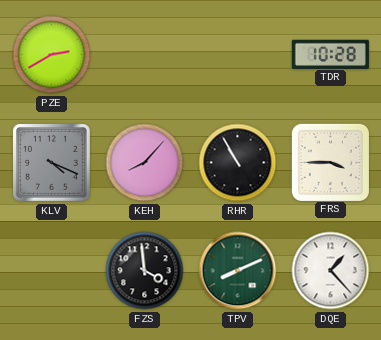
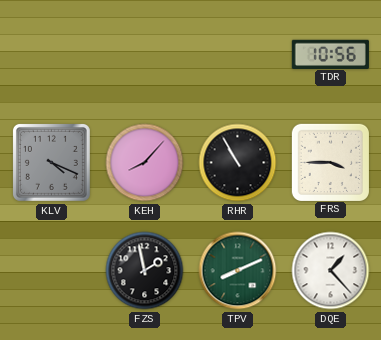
PZE: 2:40 -> none (52, 55)
TDR: 10:28 -> 10:56 (330, 54)
FZS: 3:59 -> 1:58 (145, 271)
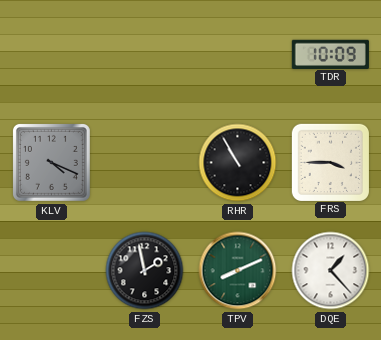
TDR: 10:56 -> 10:09 (330, 54)
KEH: 8:07 -> none (145, 163)
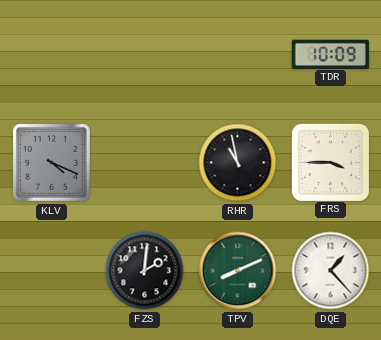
RHR: 10:55 -> 10:58 (238, 163)
FZS: 1:58 -> 2:01 (145, 271)
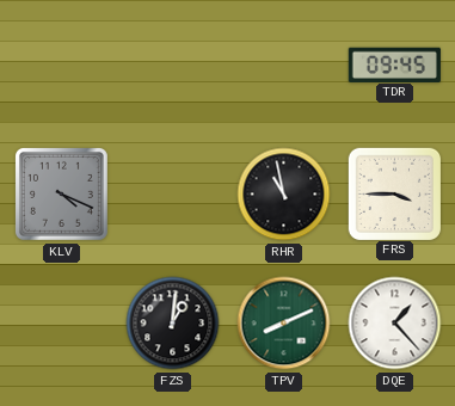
TDR: 10:09 -> 09:45 (394, 64)
FZS: 2:01 -> 1:01 (173, 324)
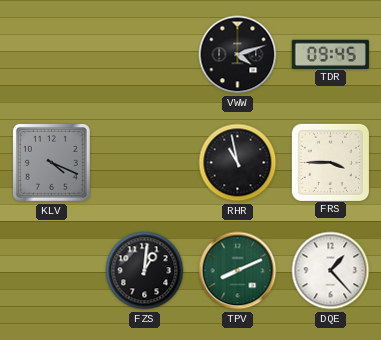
VWW: none -> 4:12 (238, 55)
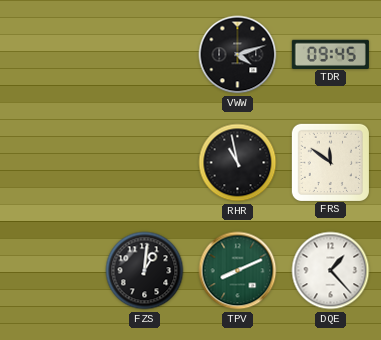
KLV: 4:19 -> none (51, 162)
FRS: 3:45 -> 11:51 (330, 162)
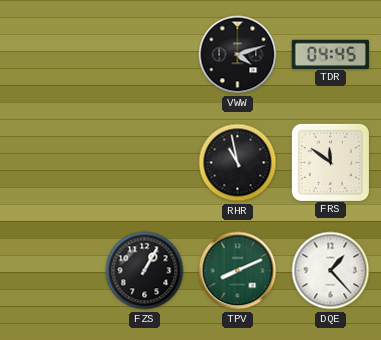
TDR: 09:45 -> 04:45 (330, 54)
FZS: 1:01 -> 1:05 (145, 271)
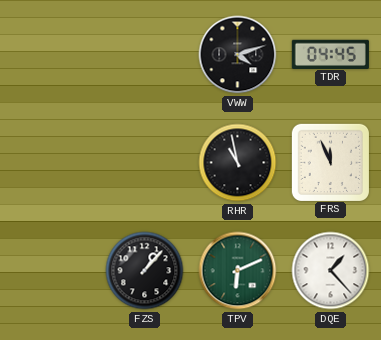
FRS: 11:51 -> 11:56 (330, 162)
FZS: 1:05 -> 1:07 (145, 271)
TPV: 8:11 -> 6:11 (238, 271)
